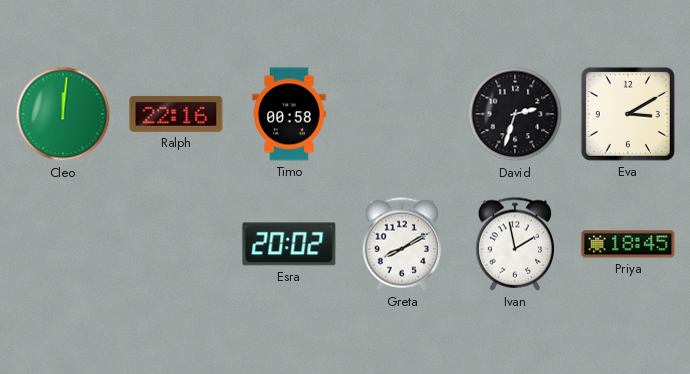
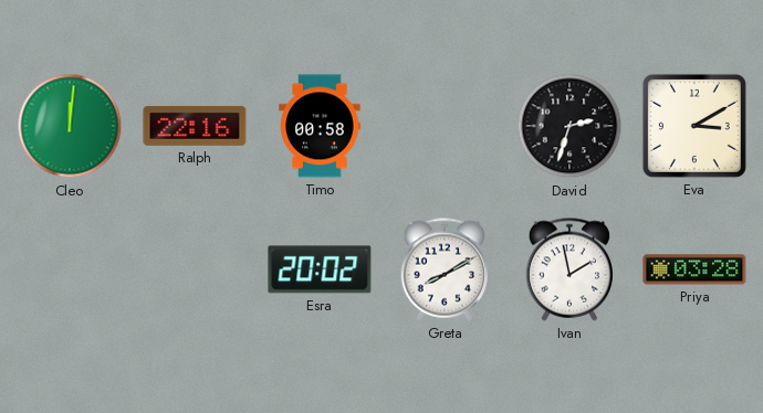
Priya: 18:45 -> 03:28 (694, 269)
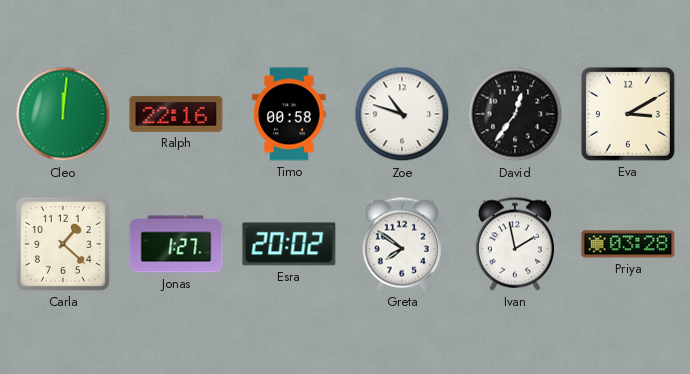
Zoe: none -> 10:48 (402, 114)
David: 2:33 -> 12:36 (515, 114)
Carla: none -> 1:22 (63, 244)
Jonas: none -> 1:27 (176, 244)
Greta: 8:10 -> 7:51 (401, 244)
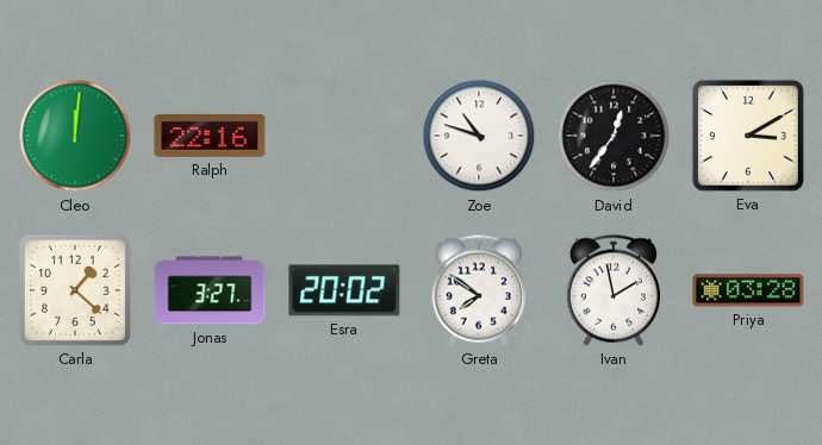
Timo: 00:58 -> none (289, 114)
Jonas: 1:27 -> 3:27 (210, 290)
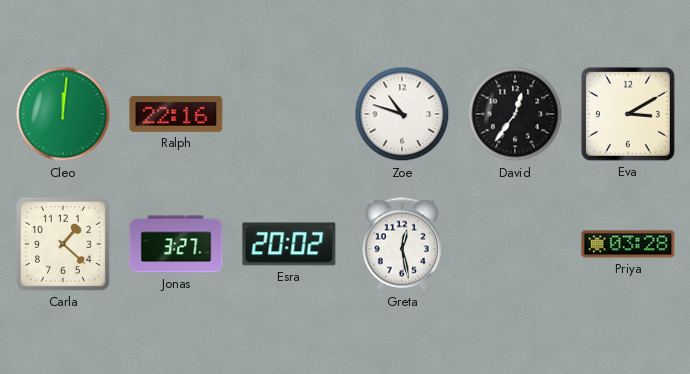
Greta: 7:51 -> 12:28 (401, 244)
Ivan: 1:58 -> none (612, 290)
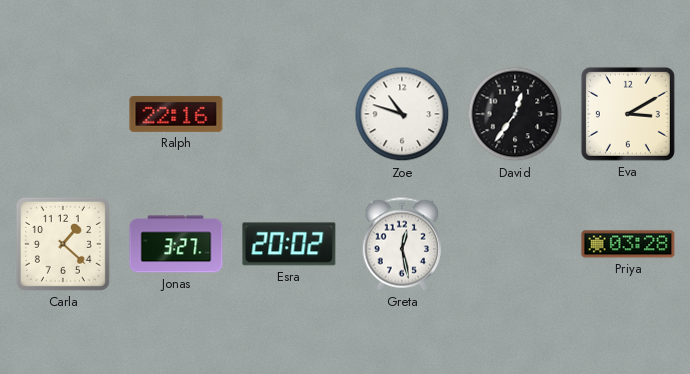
Cleo: 12:01 -> none (63, 114)
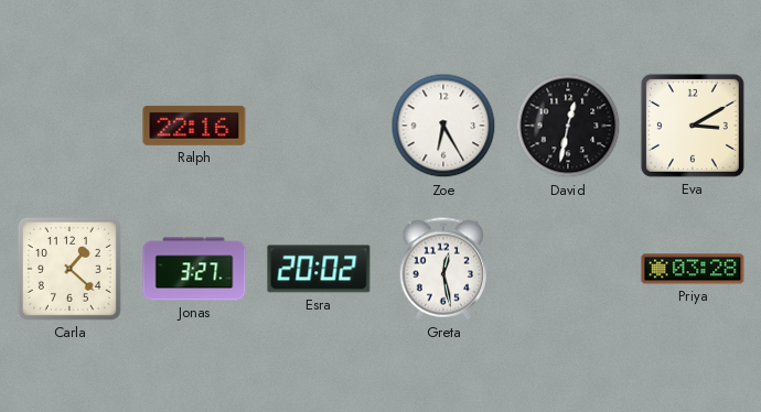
Zoe: 10:48 -> 6:25 (443, 126)
David: 12:36 -> 12:32 (568, 126)
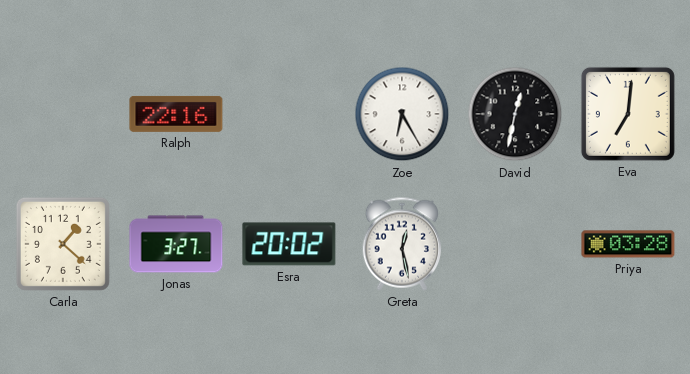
Eva: 3:10 -> 7:01 (628, 114)
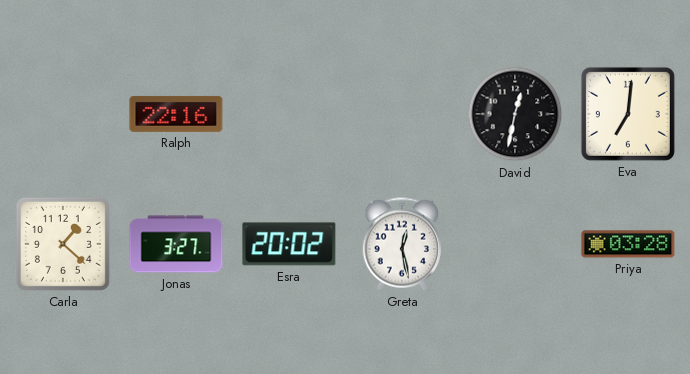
Zoe: 6:25 -> none (402, 114)
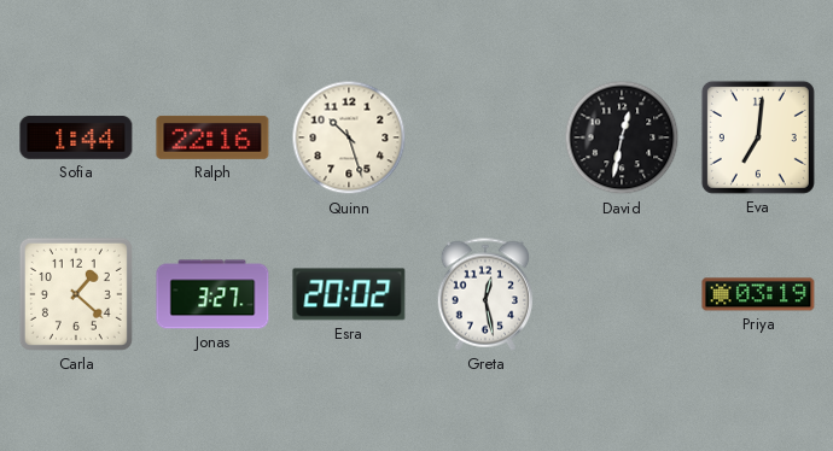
Sofia: none -> 1:44 (76, 139)
Quinn: none -> 10:27 (349, 137)
Priya: 03:28 -> 03:19 (758, 294)
